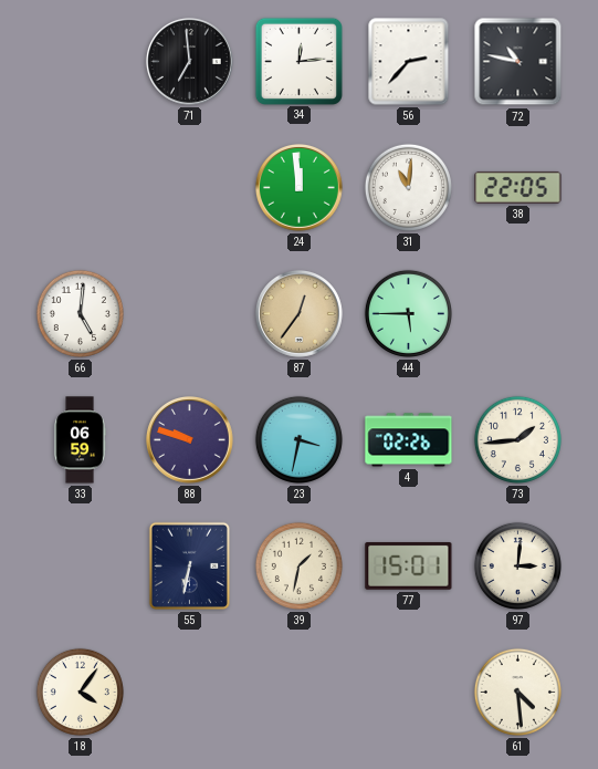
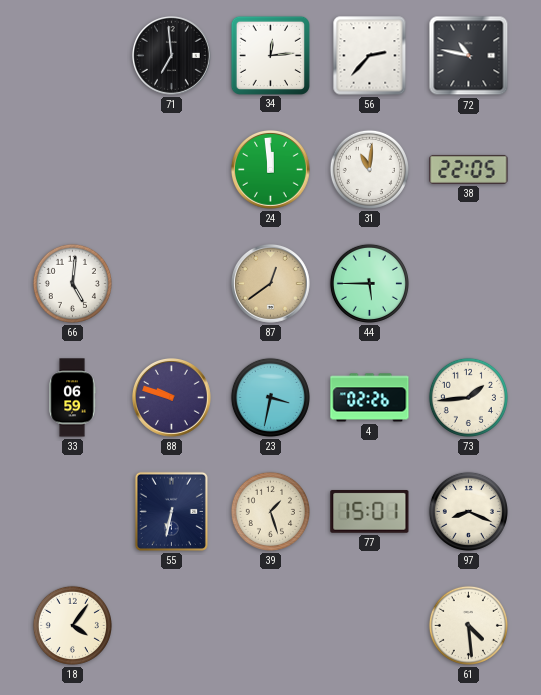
87: 12:36 -> 12:39 (271, 284)
39: 1:32 -> 1:27 (270, 511)
97: 3:01 -> 8:19 (468, 511)
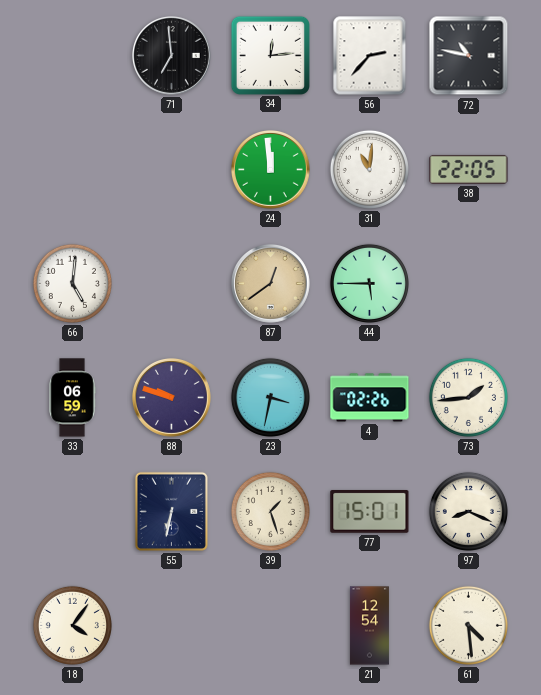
21: none -> 12:54 (369, 626)
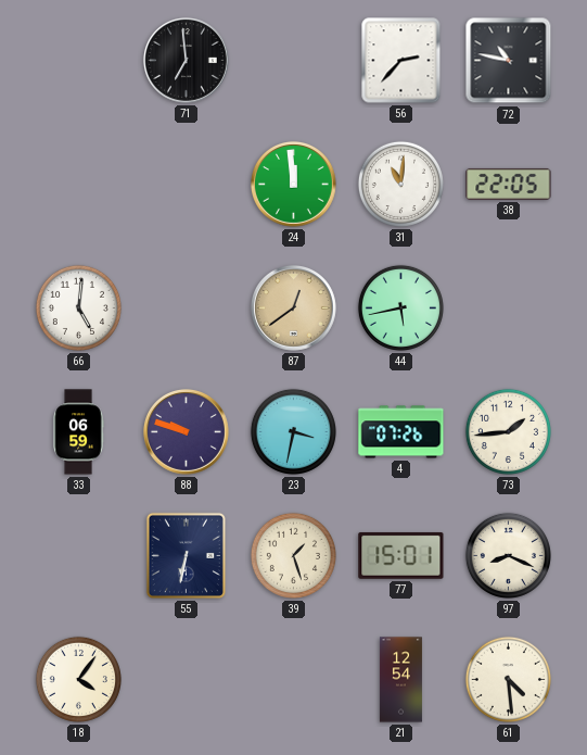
34: 12:14 -> none (270, 55)
44: 5:45 -> 5:43 (400, 307)
4: 02:26 -> 07:26 (401, 432)
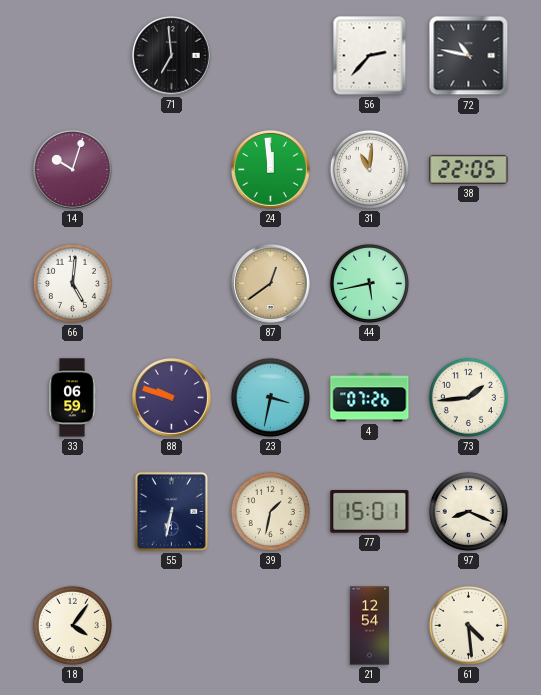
14: none -> 10:03 (73, 170)
39: 1:27 -> 1:32 (270, 511)
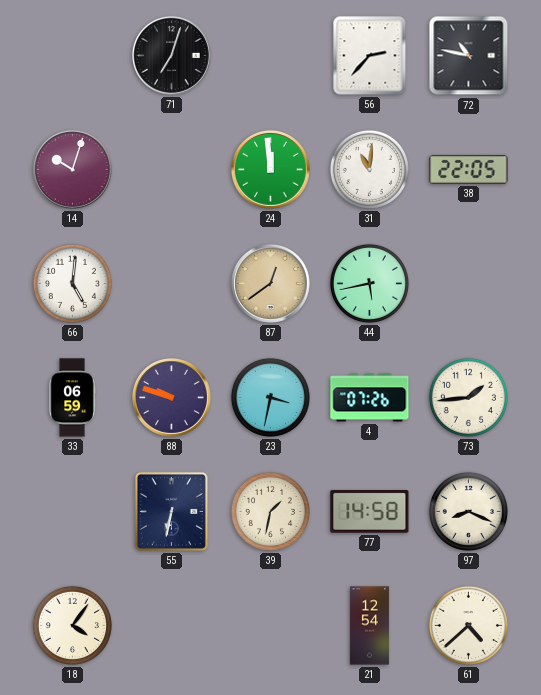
71: 6:59 -> 7:03 (172, 56)
77: 15:01 -> 14:58 (370, 511)
61: 4:29 -> 4:38 (468, 625)
